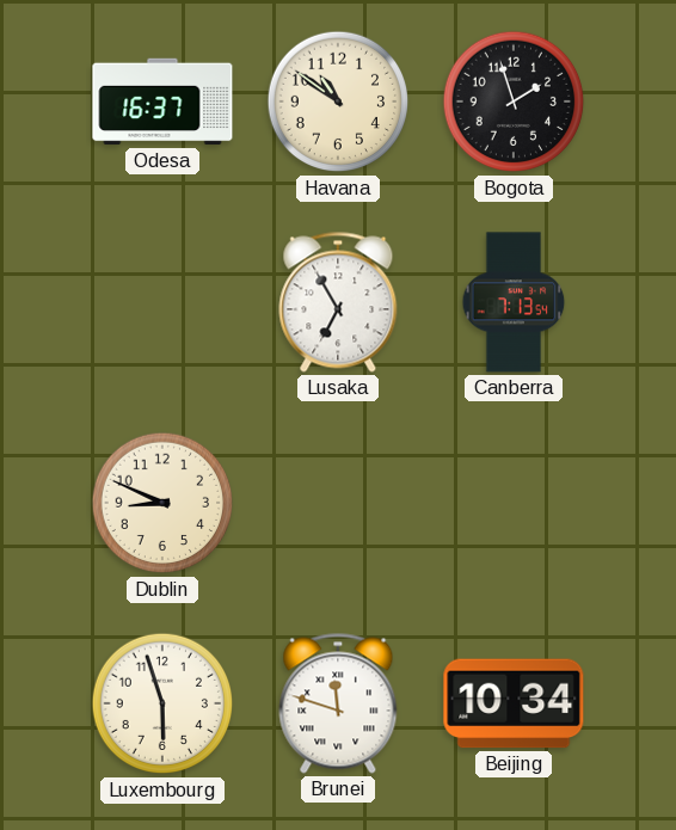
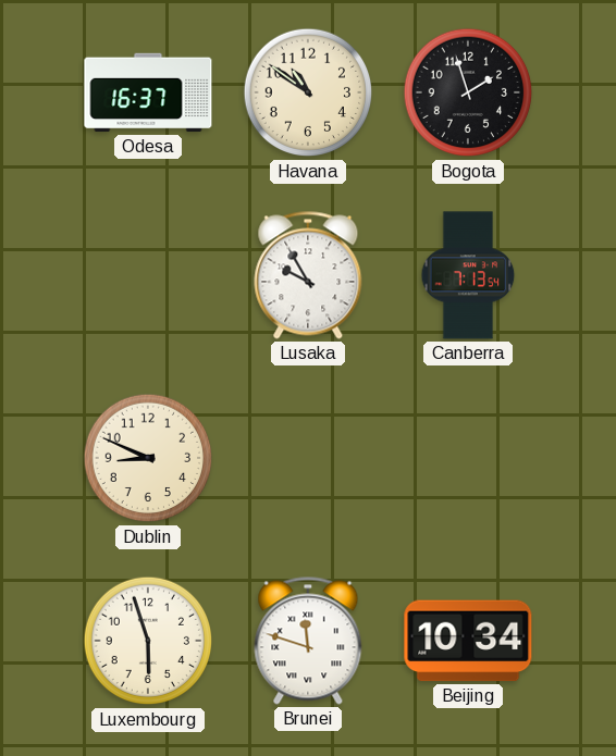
Lusaka: 6:55 -> 9:55 (308, 275)
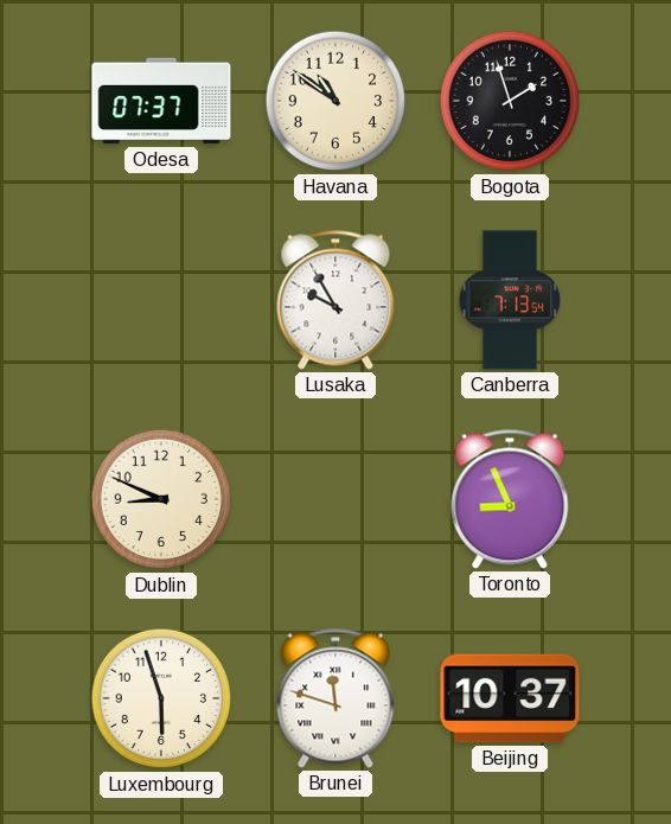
Odesa: 16:37 -> 07:37 (161, 101)
Toronto: none -> 8:56 (510, 499)
Beijing: 10:34 -> 10:37 (510, 698)
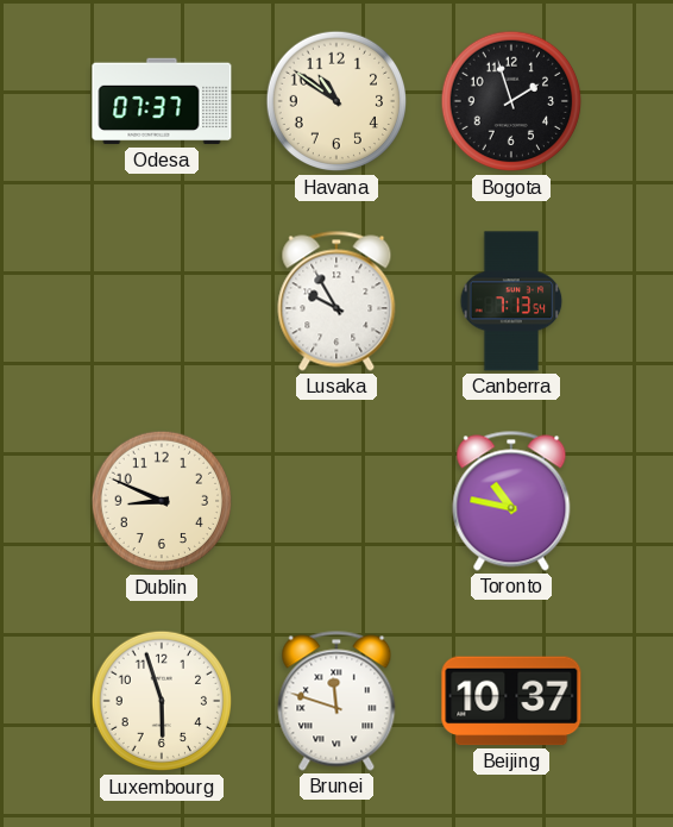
Toronto: 8:56 -> 10:47 (511, 501)
